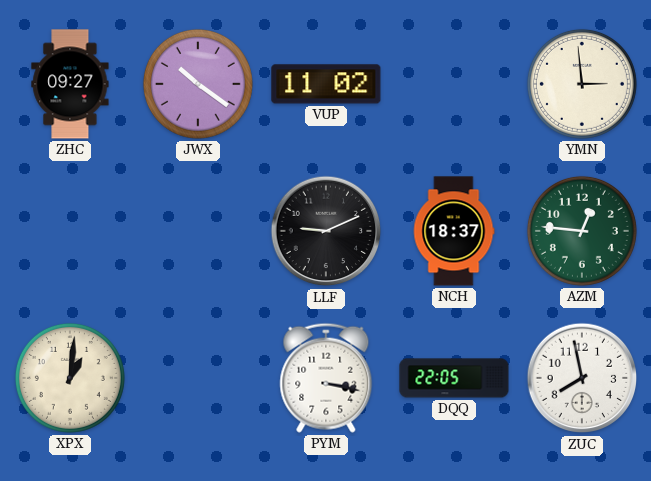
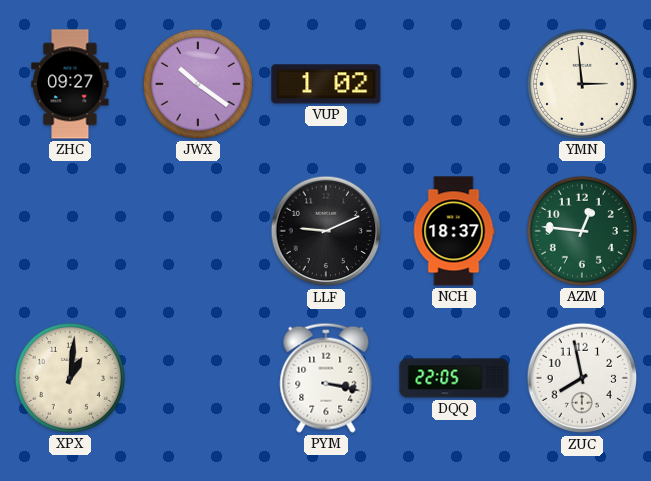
VUP: 11:02 -> 1:02 (326, 84)
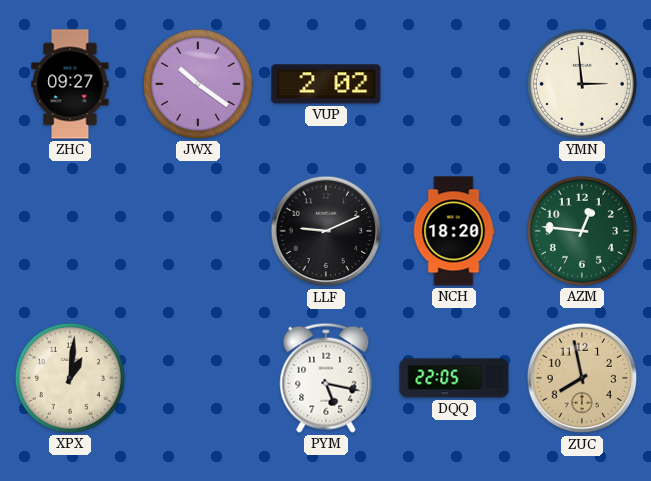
VUP: 1:02 -> 2:02 (326, 84)
NCH: 18:37 -> 18:20 (454, 231)
PYM: 3:17 -> 5:17 (326, 378)
ZUC dial: white -> champagne (582, 378)
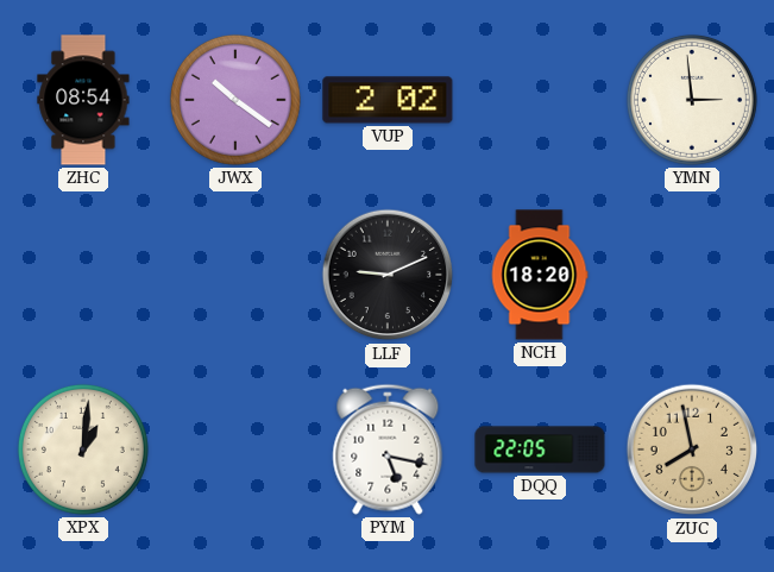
ZHC: 09:27 -> 08:54 (83, 100)
AZM: 12:46 -> none (582, 231)
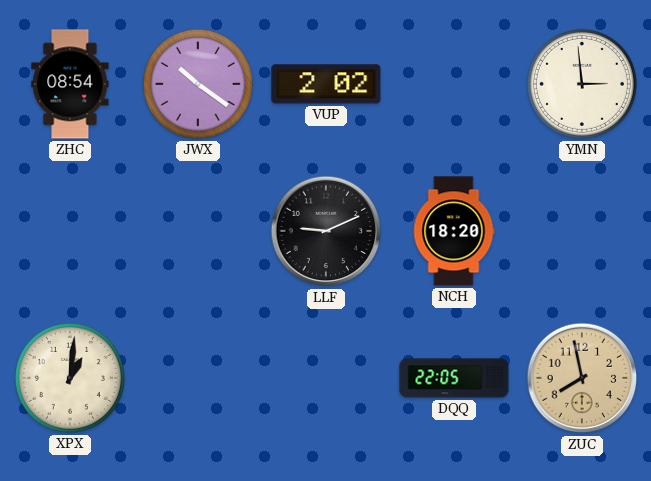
PYM: 5:17 -> none (388, 450)
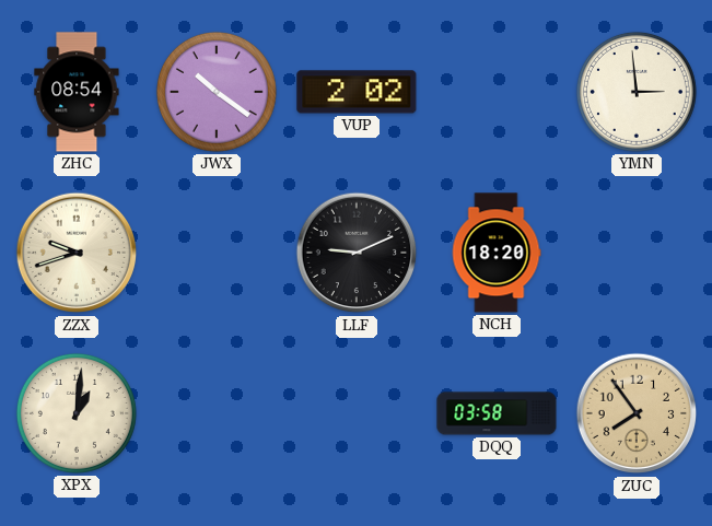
ZZX: none -> 9:42 (77, 253)
DQQ: 22:05 -> 03:58 (497, 413)
ZUC: 7:58 -> 7:54 (637, 413)
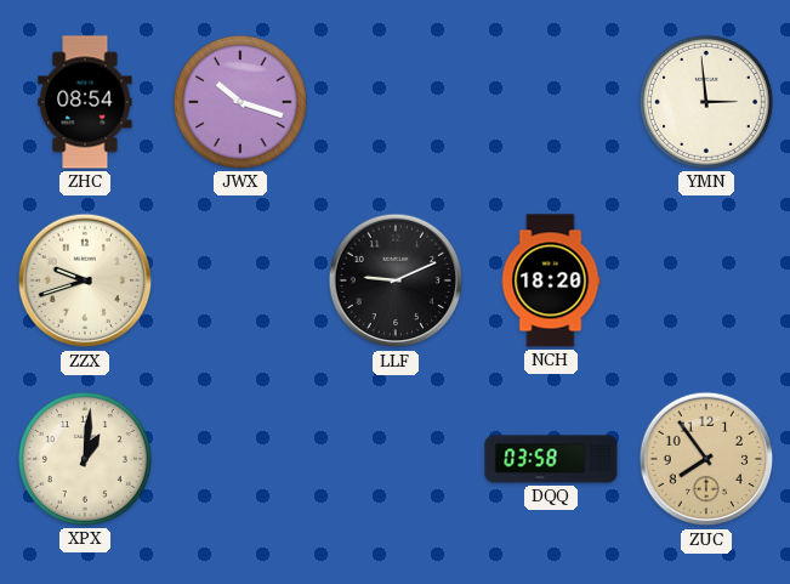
JWX: 10:21 -> 10:18 (240, 102)
VUP: 2:02 -> none (357, 92)
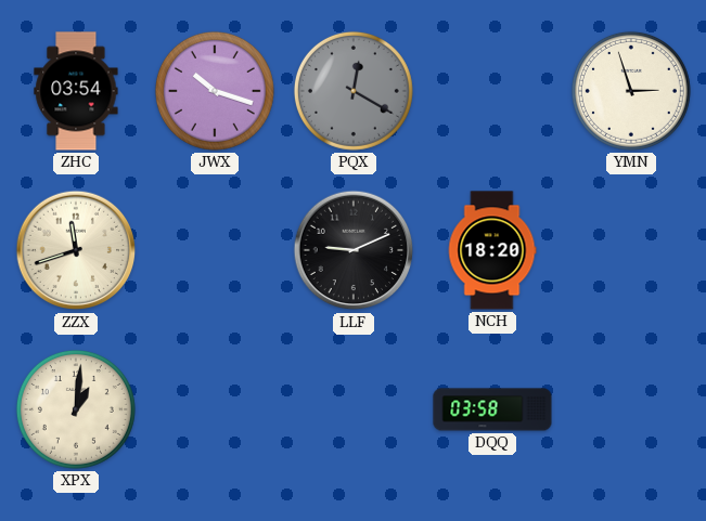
ZHC: 08:54 -> 03:54 (76, 91)
PQX: none -> 12:20 (354, 91)
YMN: 2:59 -> 2:57 (631, 91)
ZZX: 9:42 -> 11:42 (76, 250)
ZUC: 7:54 -> none (706, 459)
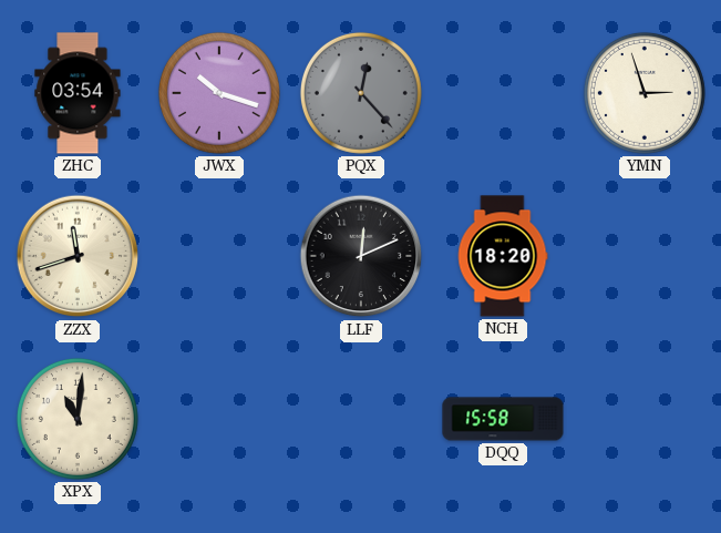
PQX: 12:20 -> 12:23 (361, 93)
LLF: 9:11 -> 12:11 (361, 256)
XPX: 1:01 -> 11:01 (78, 419)
DQQ: 03:58 -> 15:58 (503, 419)
